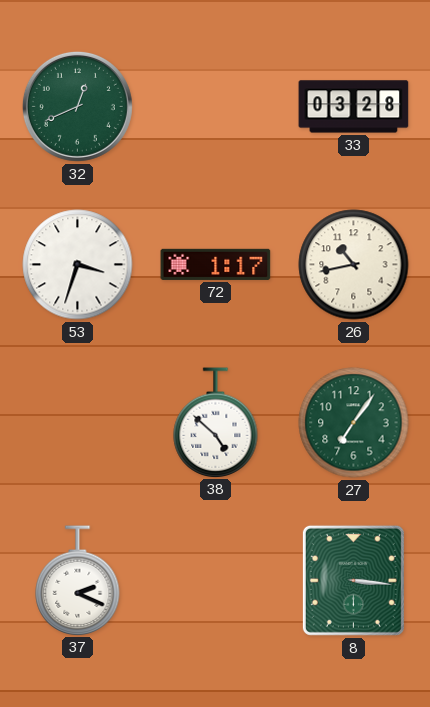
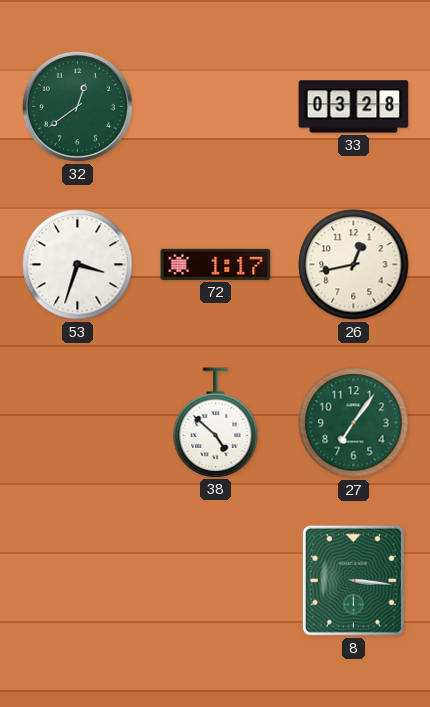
32: 12:41 -> 12:39 (77, 106)
26: 10:43 -> 12:43 (354, 265)
37: 2:19 -> none (78, 580)
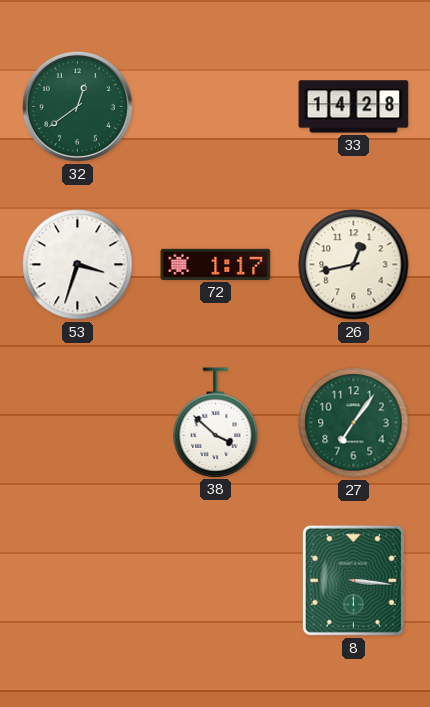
33: 03:28 -> 14:28 (354, 107)
38: 4:52 -> 3:52 (216, 422)
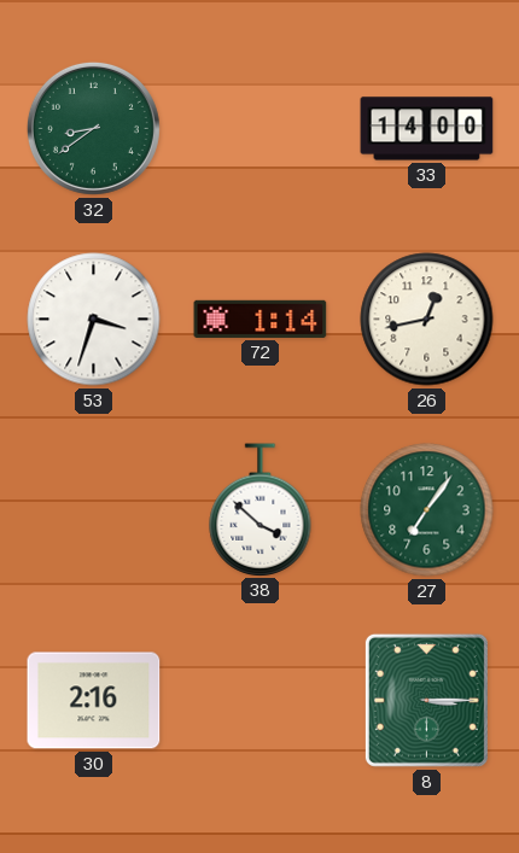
32: 12:39 -> 8:39 (93, 128)
33: 14:28 -> 14:00 (427, 129)
72: 1:17 -> 1:14 (261, 319)
30: none -> 2:16 (94, 701)
8: 3:16 -> 3:15 (426, 700)
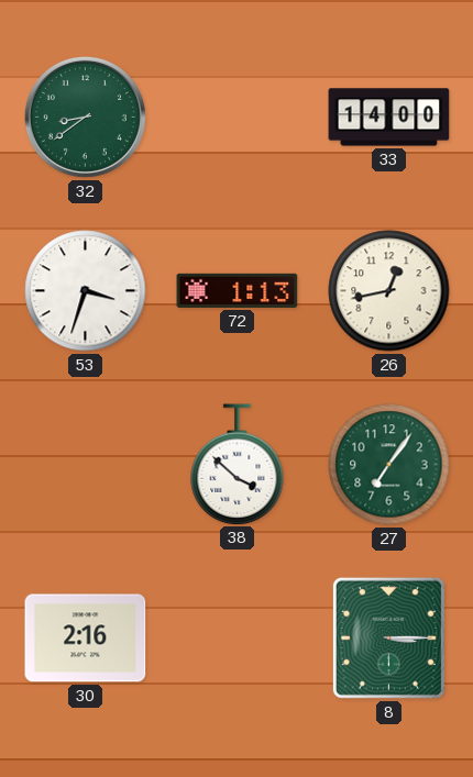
72: 1:14 -> 1:13 (238, 290)
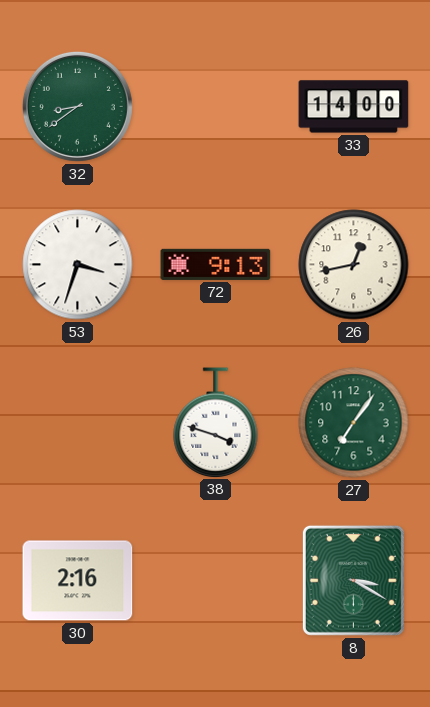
72: 1:13 -> 9:13 (216, 264)
38: 3:52 -> 3:48 (216, 422)
8: 3:15 -> 3:20 (353, 580)
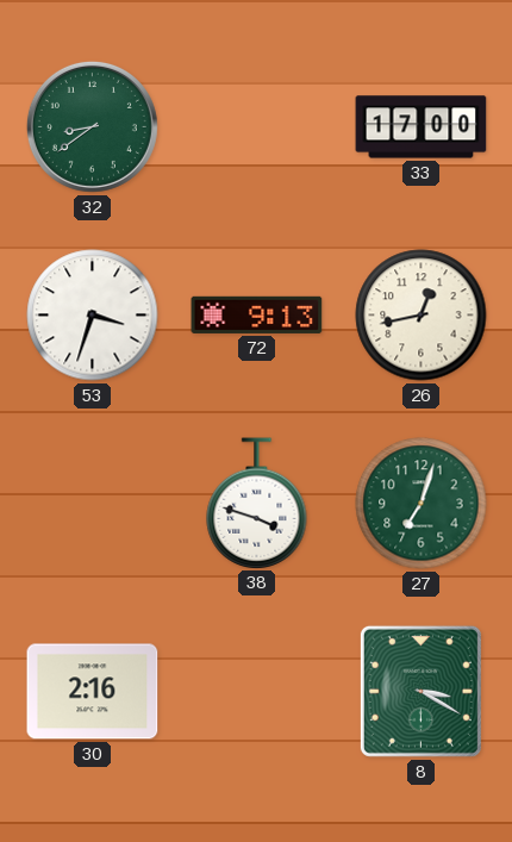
33: 14:00 -> 17:00 (422, 127)
27: 7:06 -> 7:03 (422, 504)
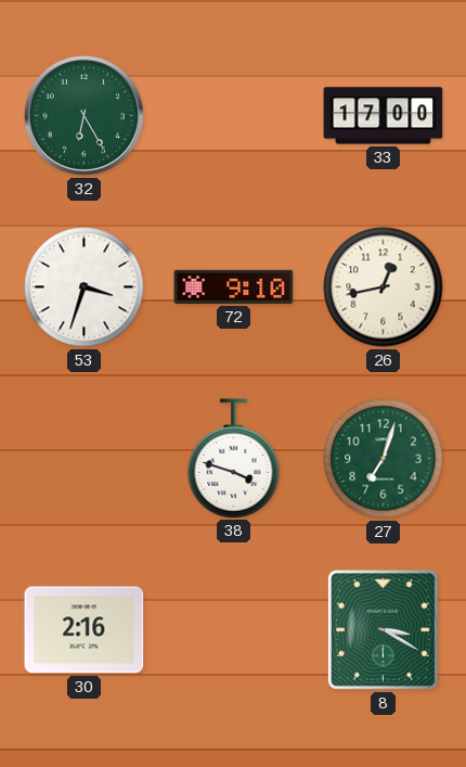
32: 8:39 -> 6:25 (83, 115)
72: 9:13 -> 9:10 (234, 286)
